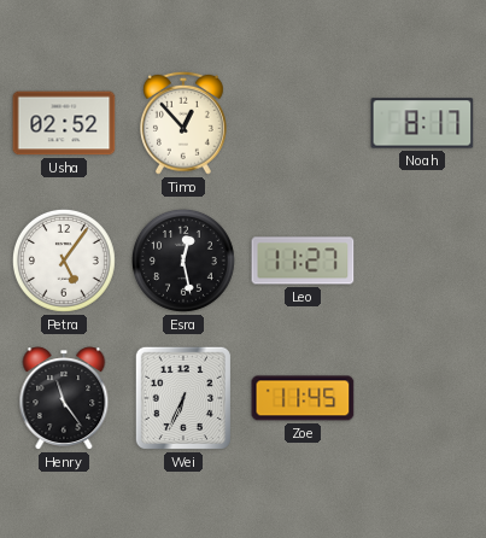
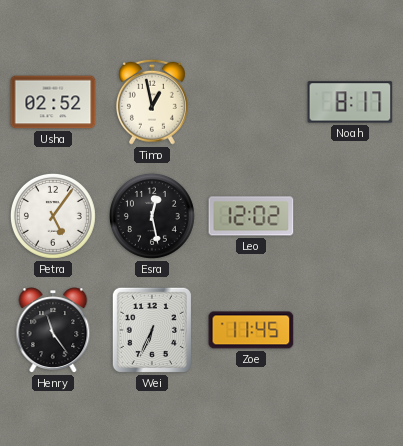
Timo: 12:53 -> 12:58 (152, 102)
Leo: 11:27 -> 12:02 (251, 216)
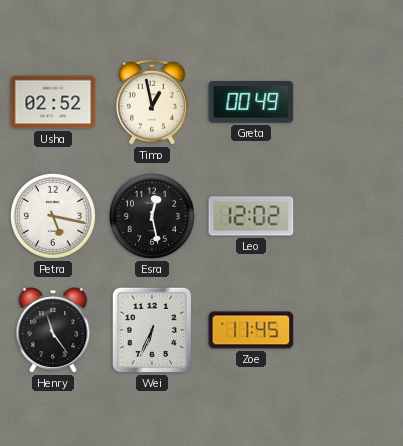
Greta: none -> 00:49 (251, 102)
Noah: 8:17 -> none (350, 102)
Petra: 5:06 -> 5:17 (53, 216)
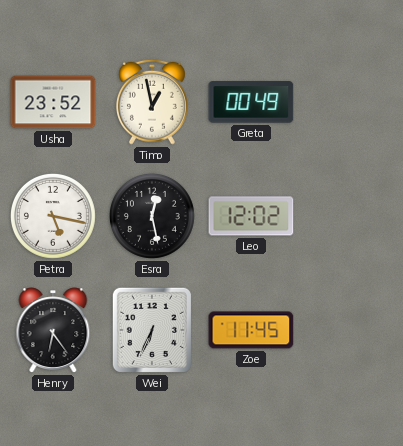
Usha: 02:52 -> 23:52 (53, 102)
Henry: 11:24 -> 6:24 (53, 330)
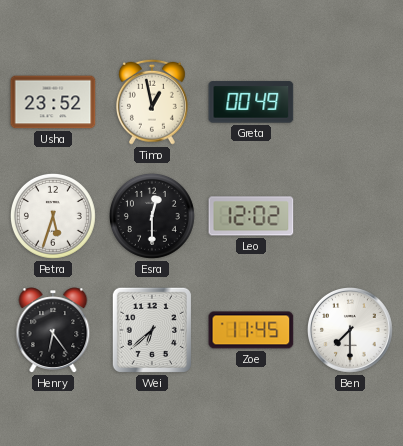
Petra: 5:17 -> 5:33 (53, 216)
Esra: 12:28 -> 12:30 (152, 216)
Wei: 6:34 -> 6:38 (152, 330)
Ben: none -> 7:30 (351, 331)
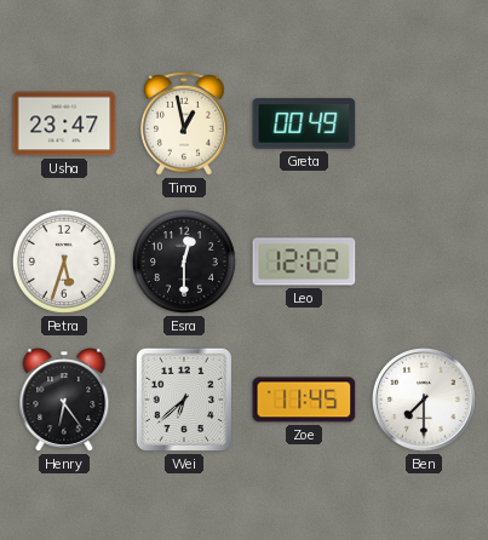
Usha: 23:52 -> 23:47 (64, 123)
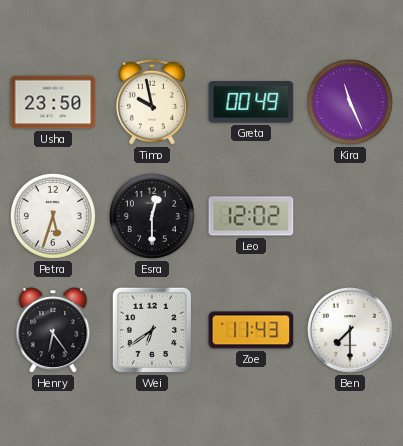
Usha: 23:47 -> 23:50 (53, 102)
Timo: 12:58 -> 9:58 (152, 102)
Kira: none -> 11:26 (350, 102)
Wei: 6:38 -> 6:39 (152, 330)
Zoe: 11:45 -> 11:43 (251, 330)
